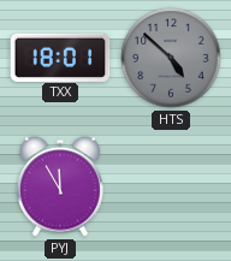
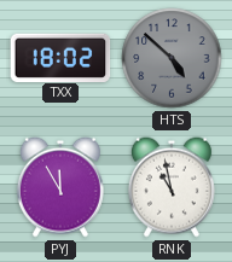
TXX: 18:01 -> 18:02 (60, 57)
RNK: none -> 10:58 (172, 187)
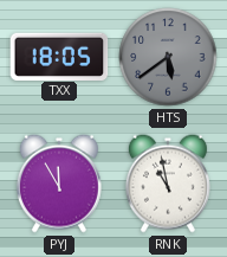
TXX: 18:02 -> 18:05 (59, 56)
HTS: 4:52 -> 5:39 (168, 57)
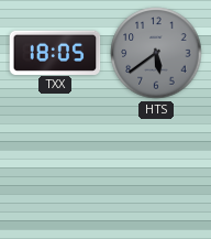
PYJ: 11:55 -> none (59, 184)
RNK: 10:58 -> none (168, 184)
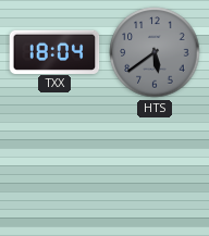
TXX: 18:05 -> 18:04 (54, 51)
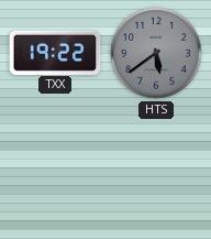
TXX: 18:04 -> 19:22 (55, 52)
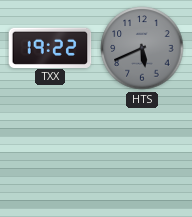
HTS: 5:39 -> 5:41 (142, 48)
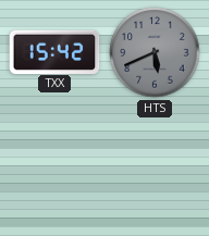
TXX: 19:22 -> 15:42 (54, 51)
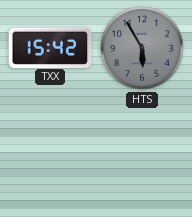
HTS: 5:41 -> 5:55 (142, 48)
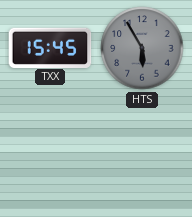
TXX: 15:42 -> 15:45 (50, 47)
